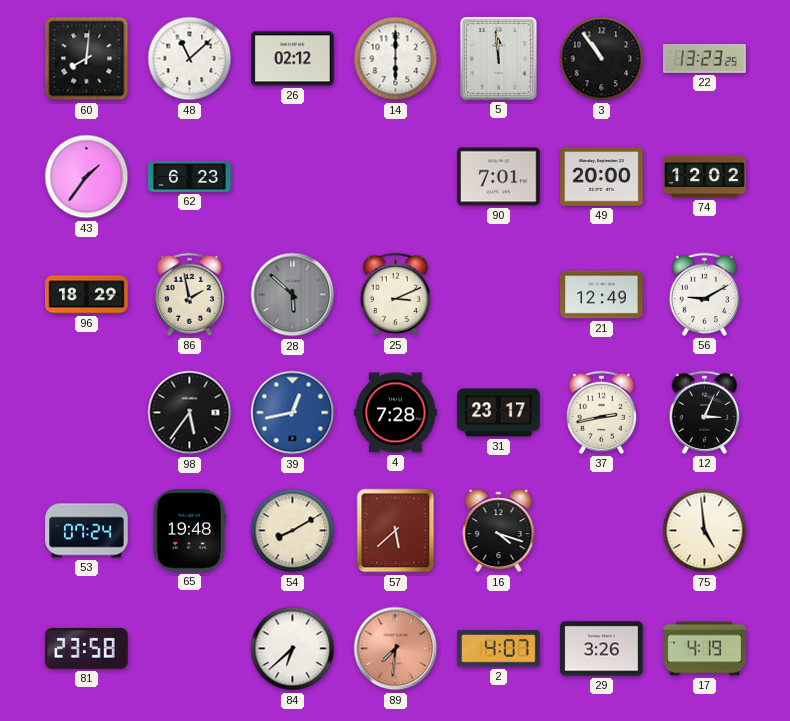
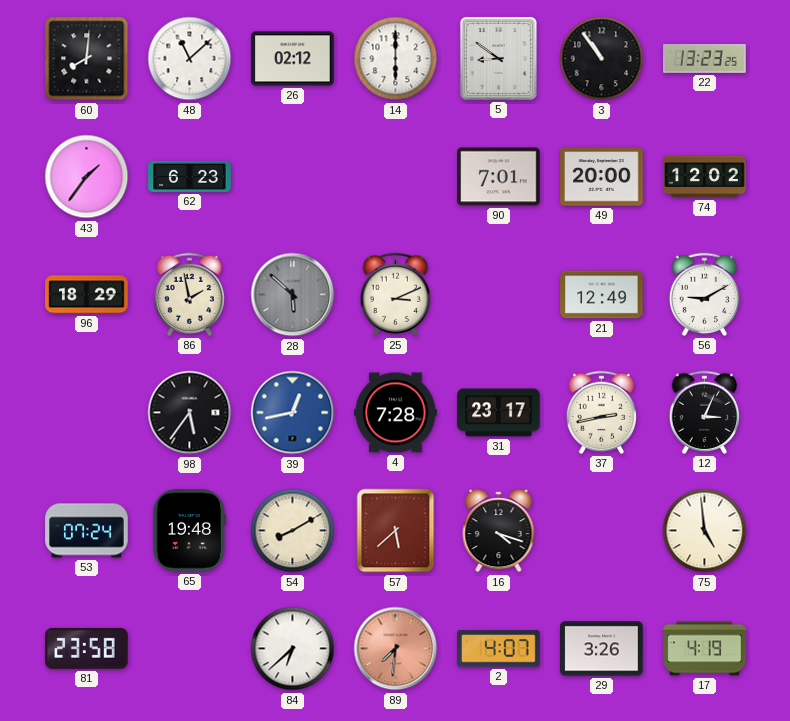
5: 11:59 -> 8:51 (498, 58)
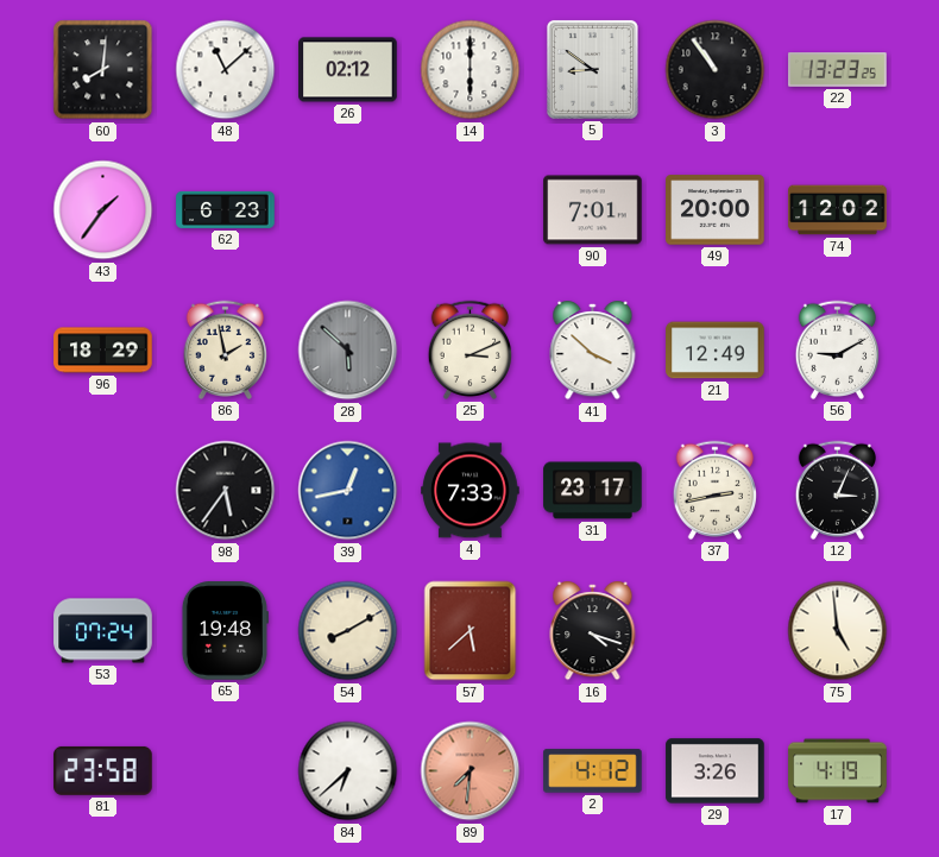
41: none -> 3:52 (593, 352)
4: 7:28 -> 7:33 (471, 491)
2: 4:07 -> 4:12 (593, 771)
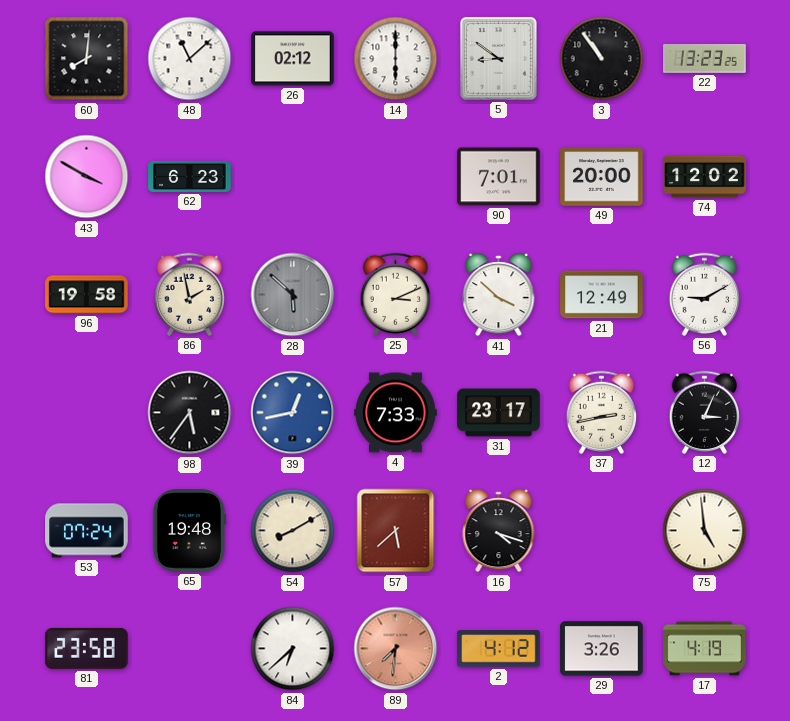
43: 1:36 -> 3:50 (87, 177)
96: 18:29 -> 19:58 (87, 295)
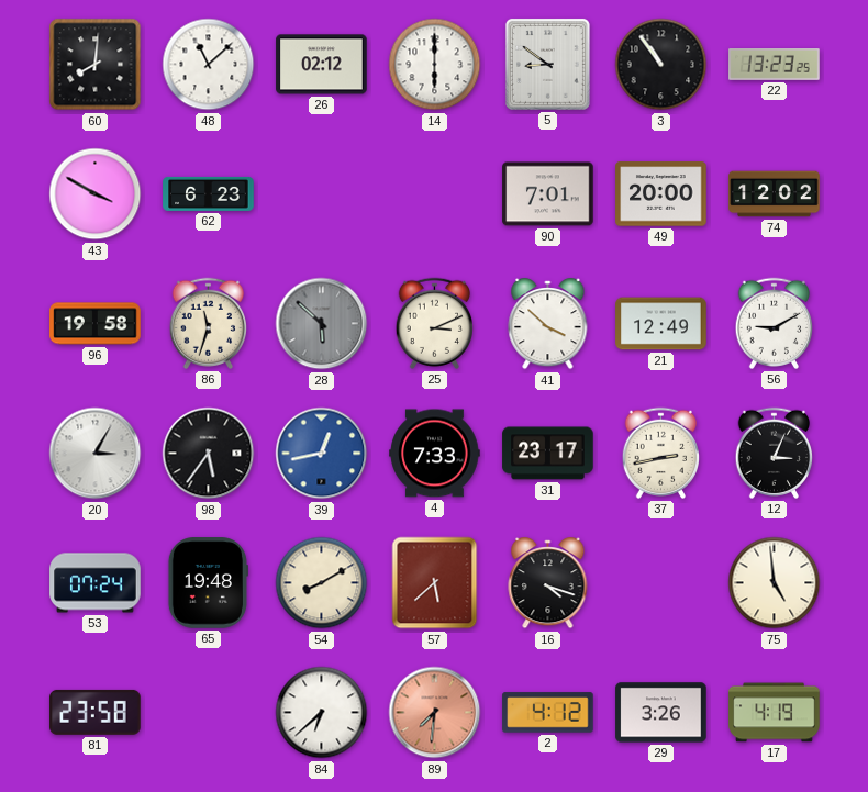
86: 1:58 -> 11:33 (208, 323)
20: none -> 3:05 (96, 454)
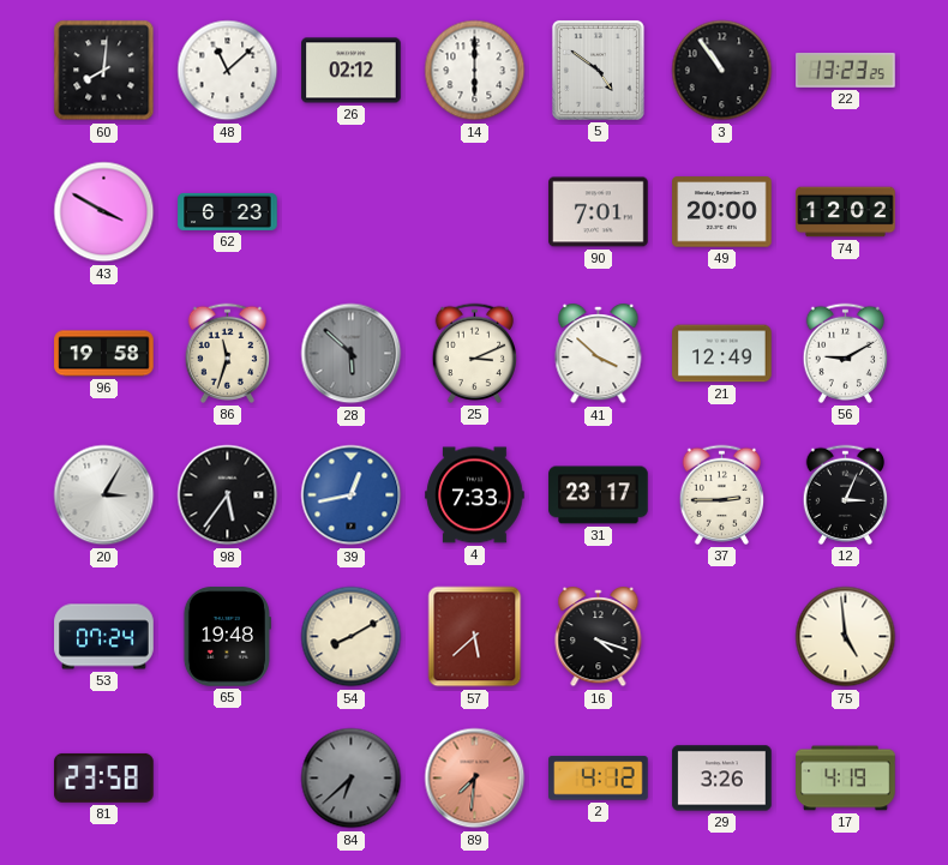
5: 8:51 -> 4:51 (598, 70)
37: 2:43 -> 2:45 (721, 494)
84 dial: white -> grey (352, 779)
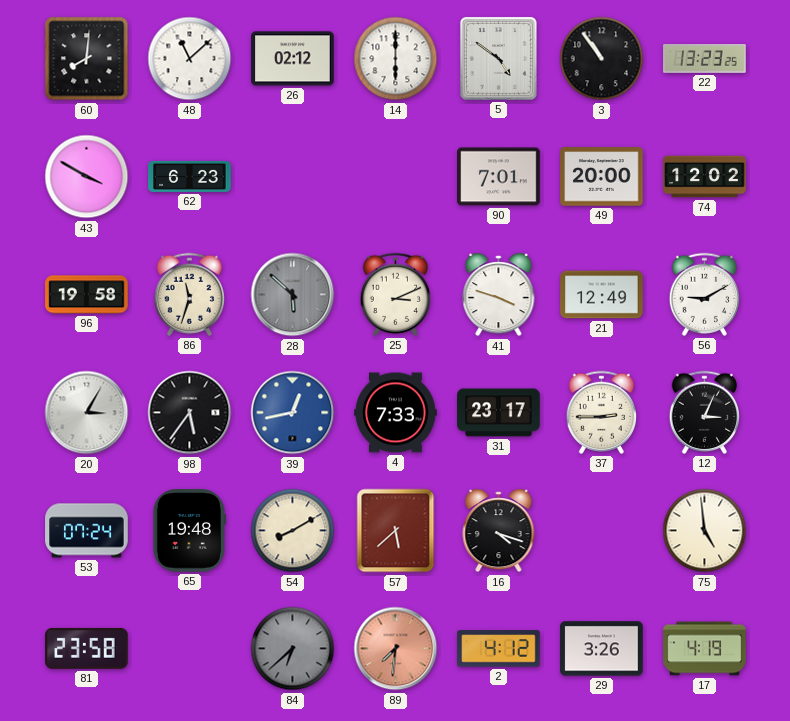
41: 3:52 -> 3:48 (499, 296)
